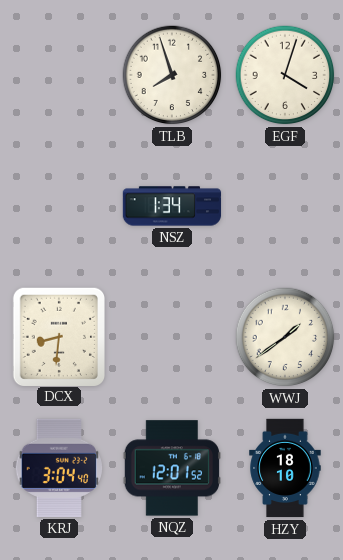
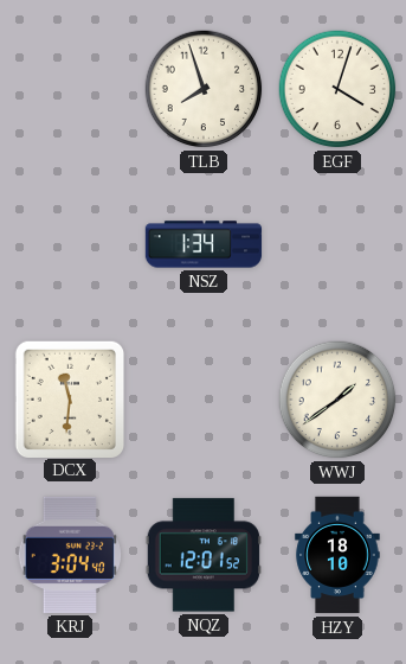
DCX: 8:31 -> 11:31 (69, 398)
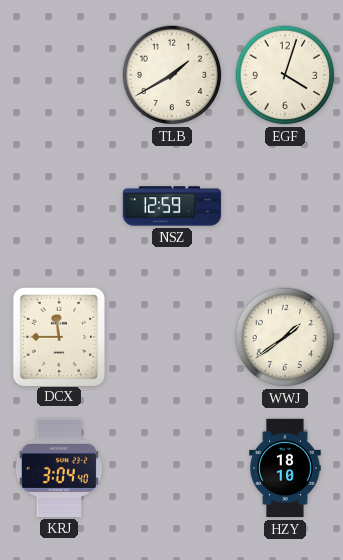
TLB: 7:57 -> 1:40 (172, 75)
NSZ: 1:34 -> 12:59 (172, 206)
DCX: 11:31 -> 11:45 (58, 336)
NQZ: 12:01 -> none (204, 555)
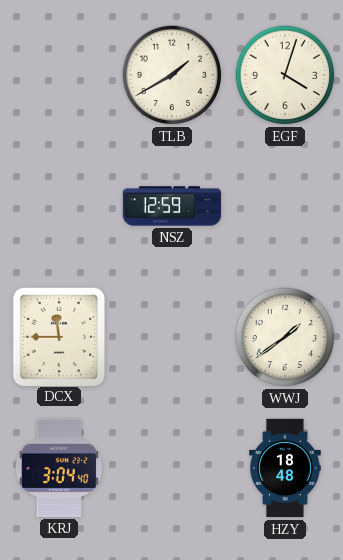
HZY: 18:10 -> 18:48 (285, 468)
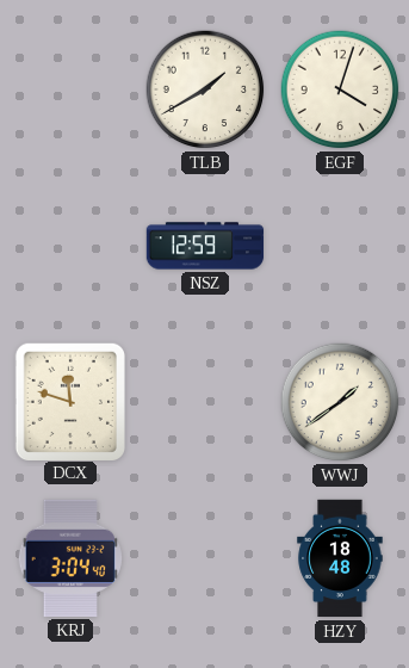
DCX: 11:45 -> 11:48 (69, 401)
